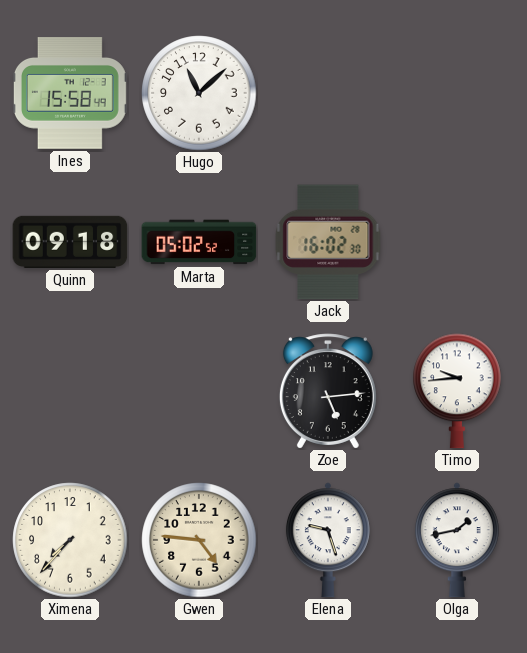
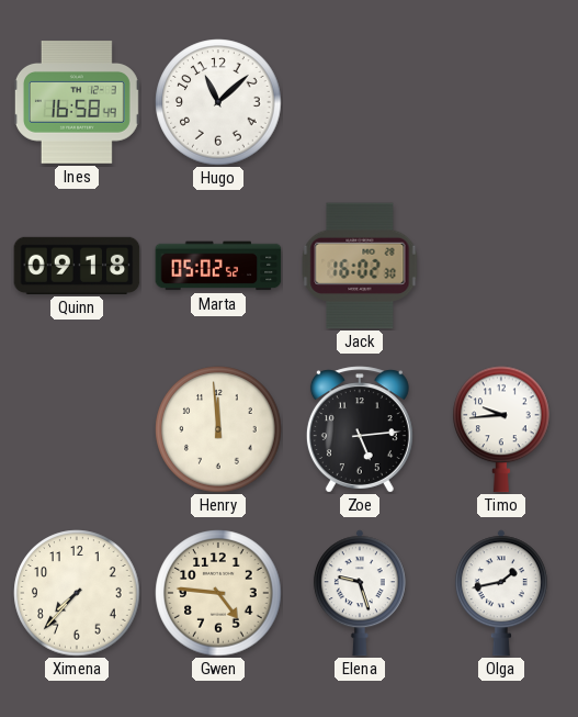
Ines: 15:58 -> 16:58 (77, 102)
Henry: none -> 11:59 (218, 429)
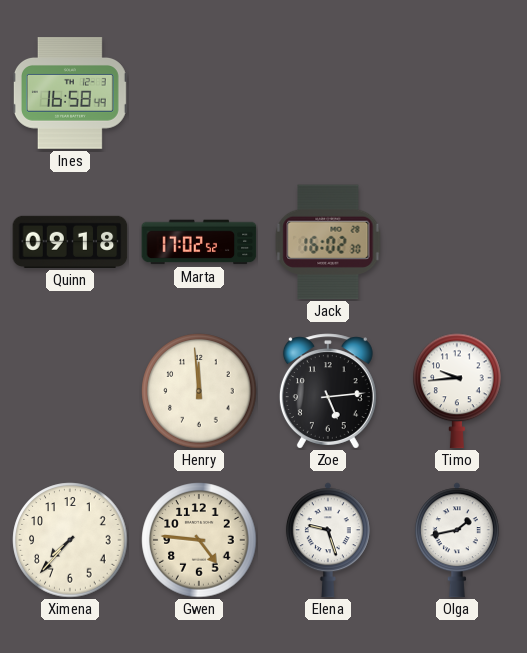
Hugo: 11:08 -> none (218, 102)
Marta: 05:02 -> 17:02 (199, 242)
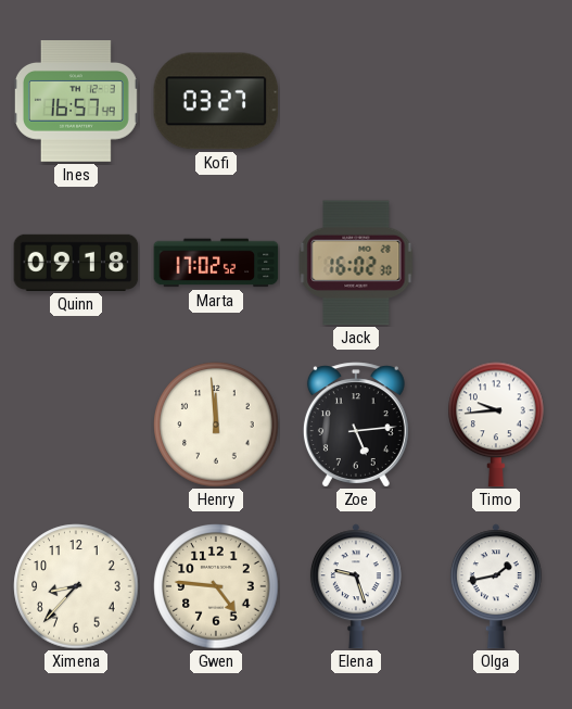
Ines: 16:58 -> 16:57 (76, 101)
Kofi: none -> 03:27 (216, 101)
Ximena: 7:37 -> 8:37 (76, 586)
